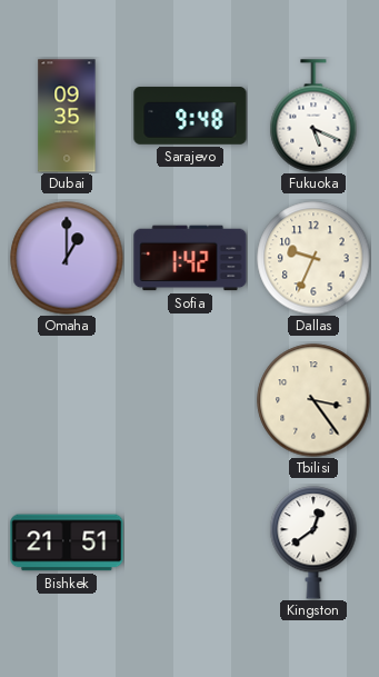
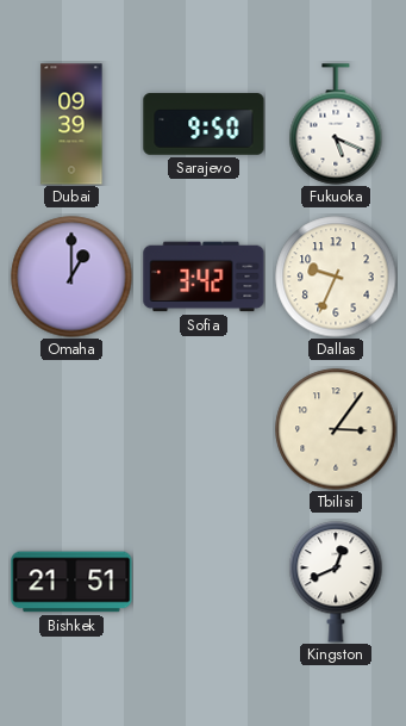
Dubai: 09:35 -> 09:39 (71, 124)
Sarajevo: 9:48 -> 9:50 (204, 124)
Sofia: 1:42 -> 3:42 (204, 277)
Tbilisi: 3:24 -> 3:06 (336, 429)
Kingston: 12:39 -> 12:41 (336, 582)
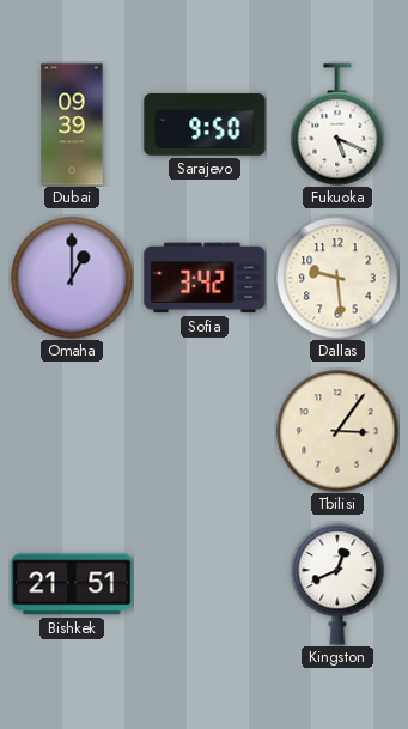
Dallas: 9:34 -> 9:29 (337, 278)
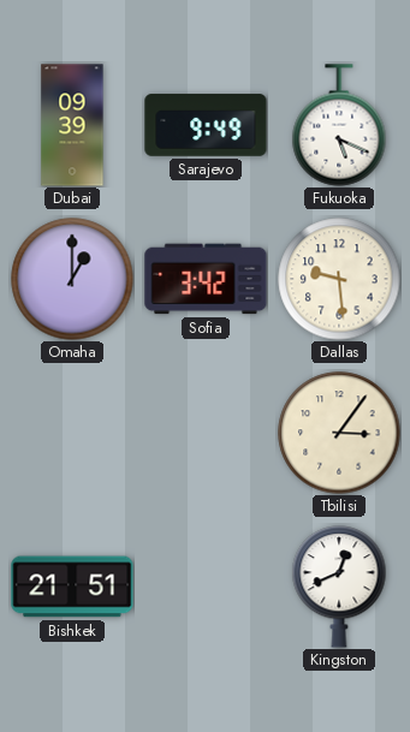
Sarajevo: 9:50 -> 9:49 (206, 125)
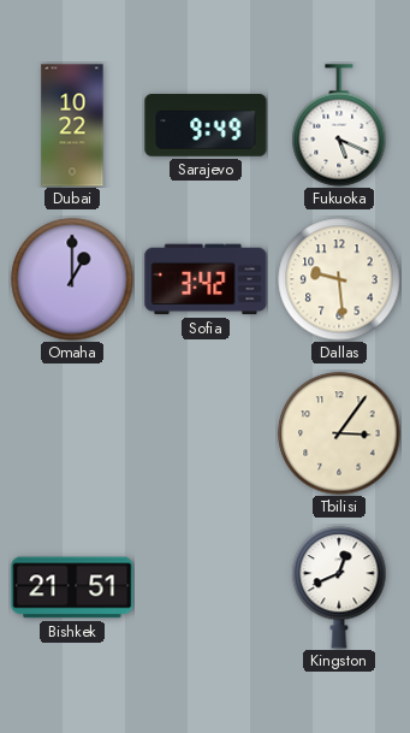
Dubai: 09:39 -> 10:22 (72, 125)
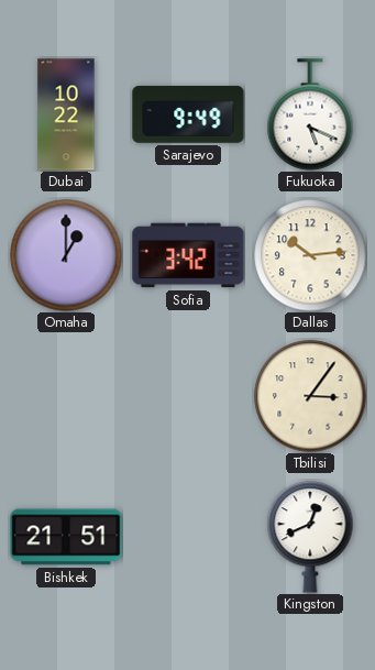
Dallas: 9:29 -> 10:14 (310, 255)
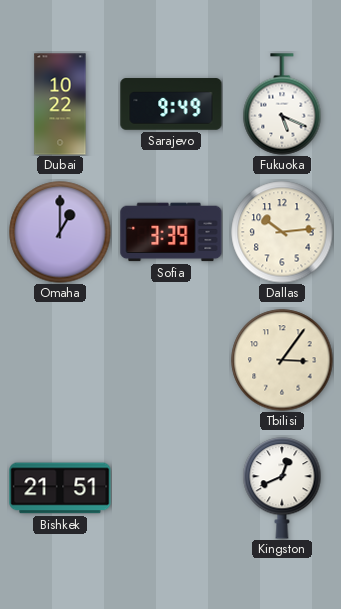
Sofia: 3:42 -> 3:39 (171, 232)
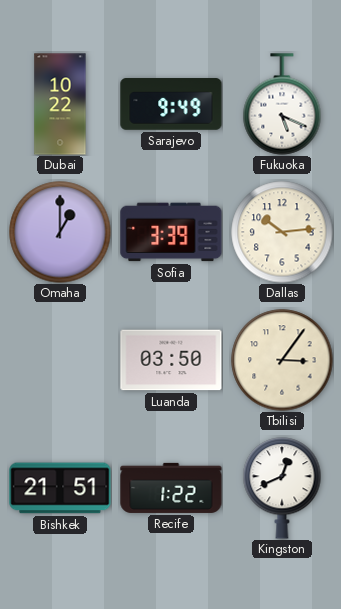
Luanda: none -> 03:50 (171, 360)
Recife: none -> 1:22 (171, 488)
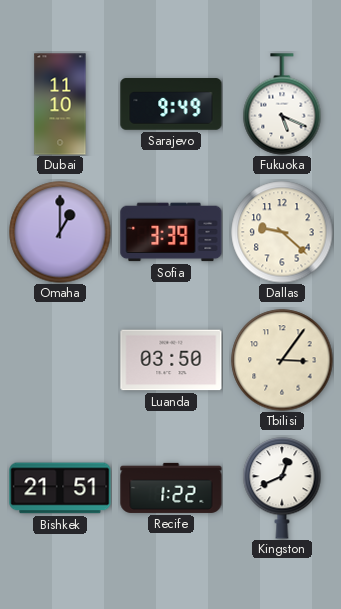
Dubai: 10:22 -> 11:10 (60, 104)
Dallas: 10:14 -> 9:22 (282, 232)
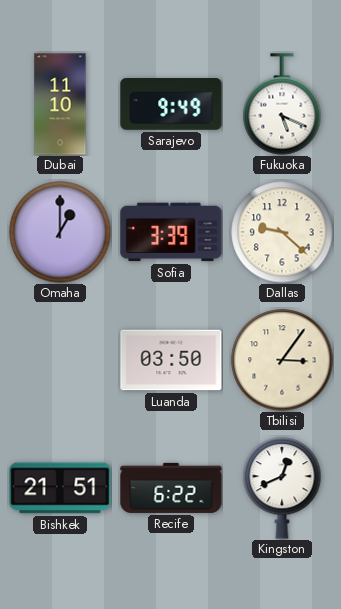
Recife: 1:22 -> 6:22 (171, 488)
